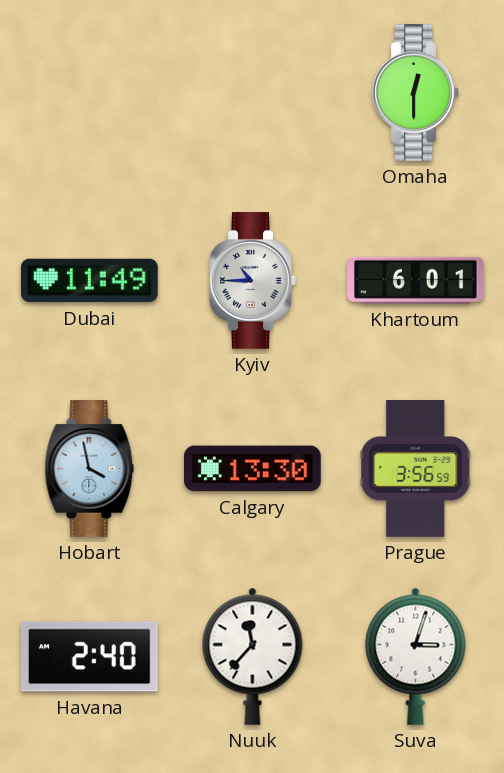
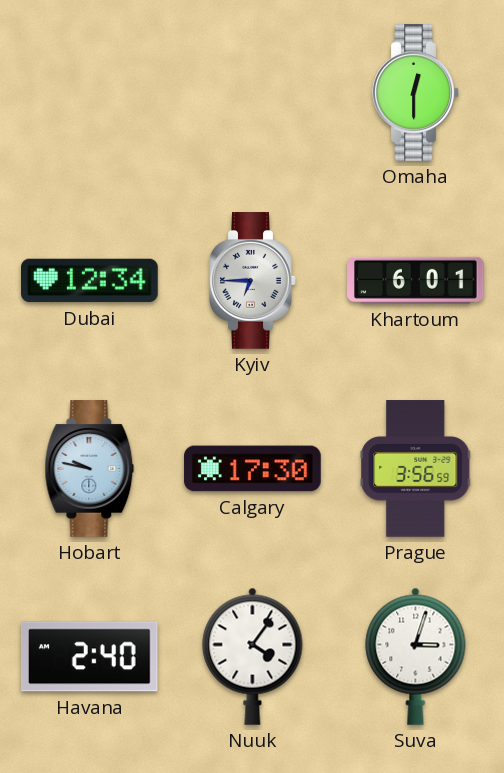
Dubai: 11:49 -> 12:34 (90, 281)
Kyiv: 10:45 -> 6:45 (253, 281)
Hobart: 3:58 -> 9:47 (90, 469)
Calgary: 13:30 -> 17:30 (253, 469)
Nuuk: 11:37 -> 4:06 (253, 656)
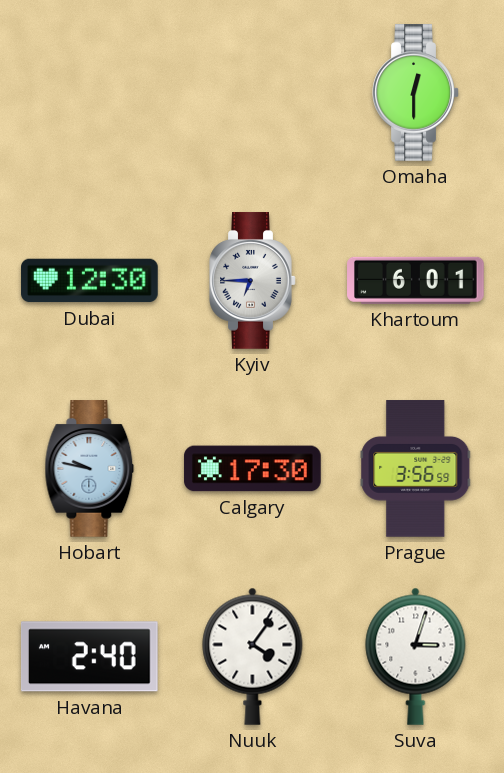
Dubai: 12:34 -> 12:30 (90, 281)
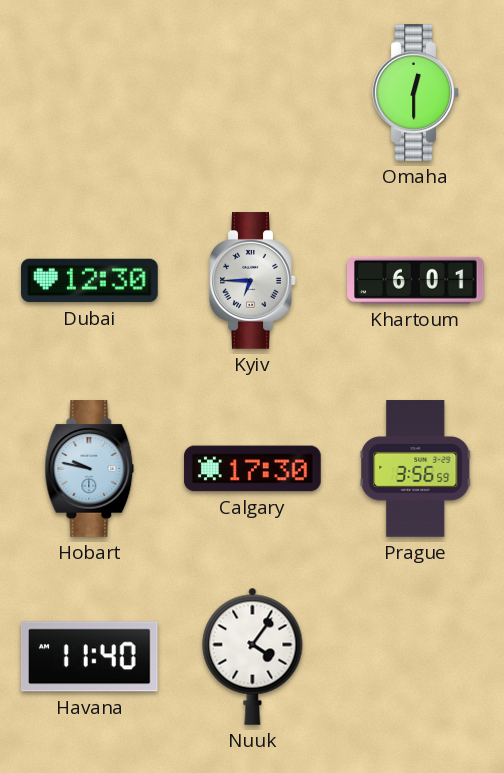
Havana: 2:40 -> 11:40 (89, 657)
Suva: 3:03 -> none (416, 656)
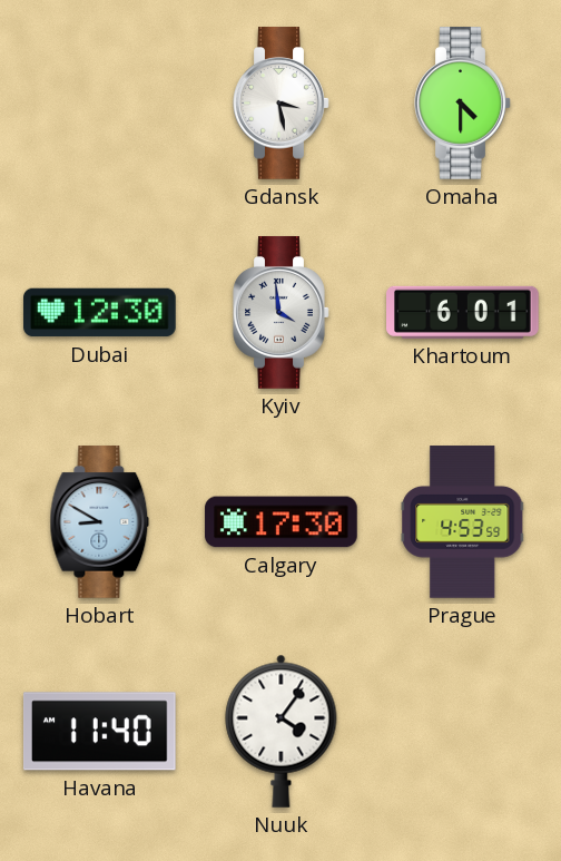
Gdansk: none -> 3:28 (282, 104)
Omaha: 12:30 -> 4:30 (463, 104)
Kyiv: 6:45 -> 3:59 (282, 313)
Hobart: 9:47 -> 8:50 (100, 522)
Prague: 3:56 -> 4:53 (463, 522)
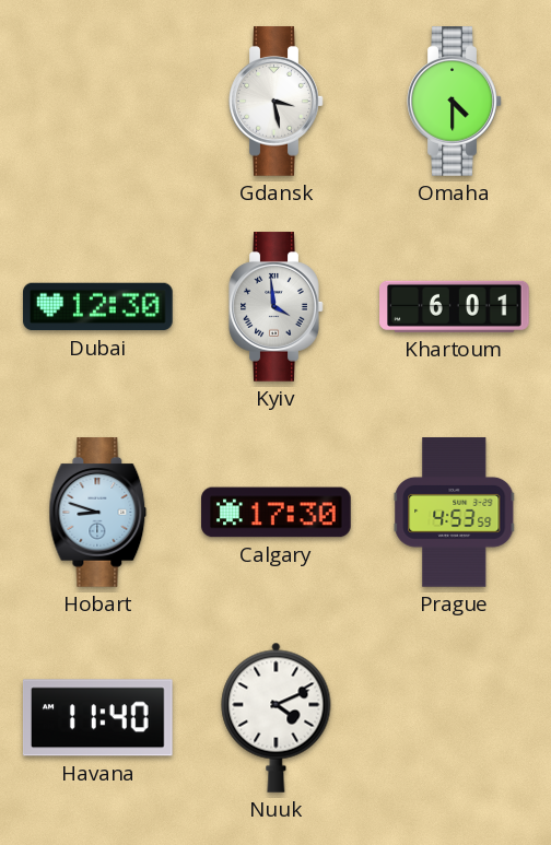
Hobart: 8:50 -> 8:48 (98, 513)
Nuuk: 4:06 -> 4:11 (277, 717)
